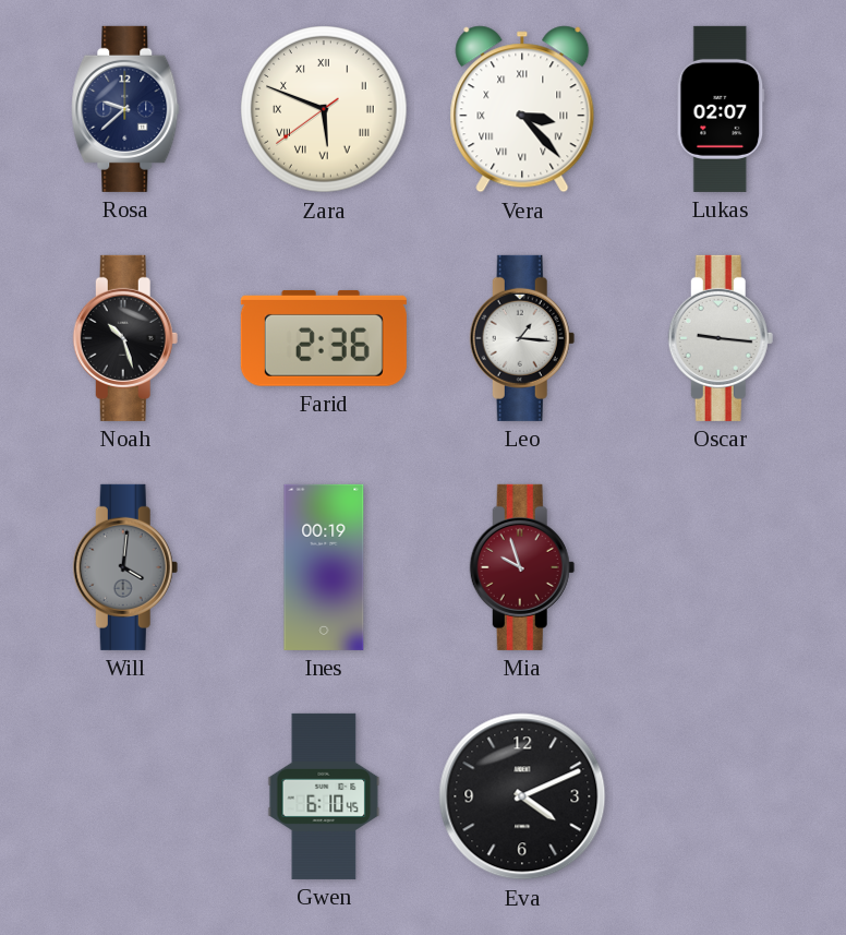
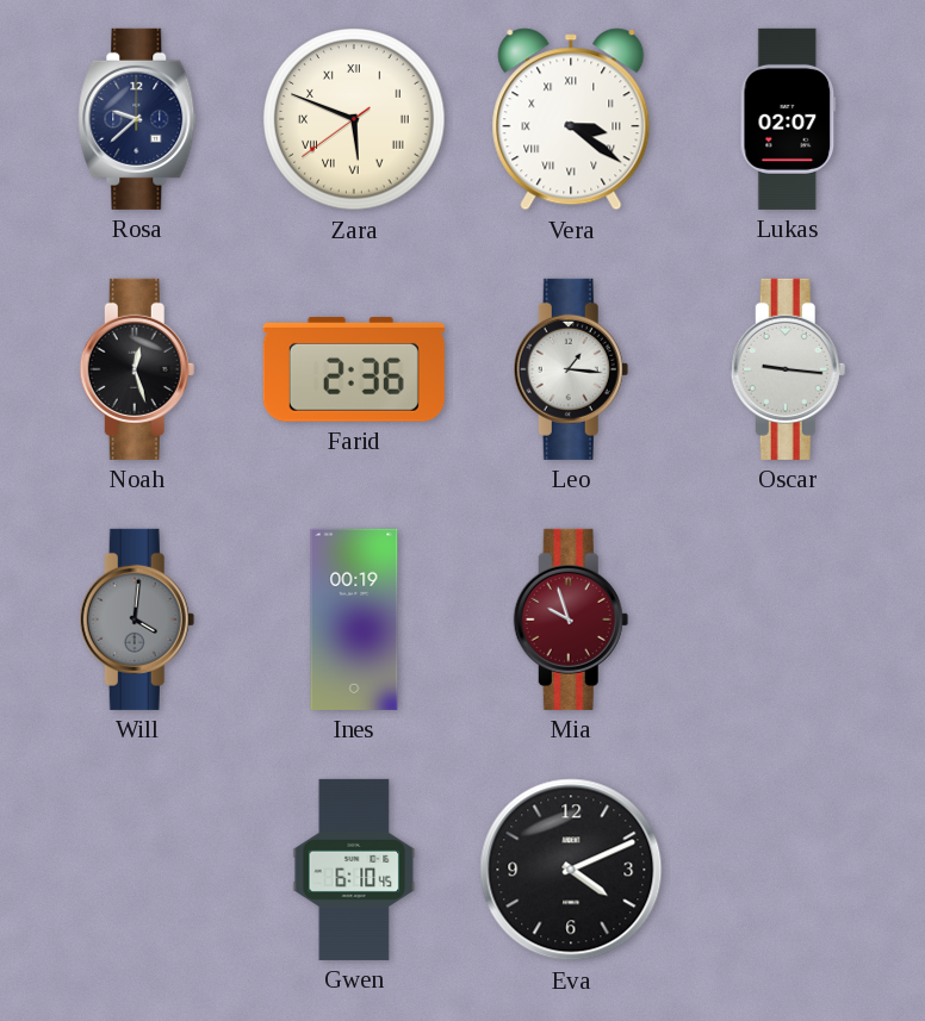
Vera: 3:23 -> 3:21 (571, 119)
Noah: 10:27 -> 12:27 (137, 369)
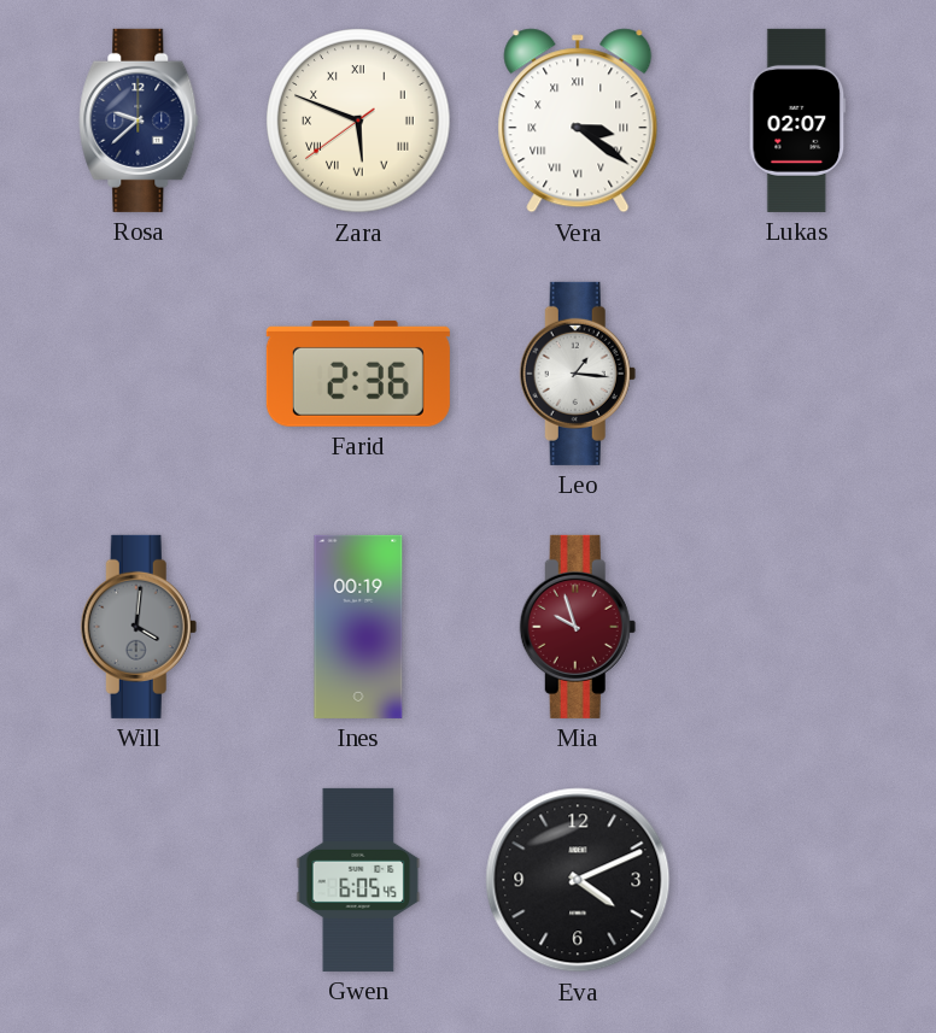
Noah: 12:27 -> none (137, 369)
Oscar: 9:16 -> none (788, 369)
Gwen: 6:10 -> 6:05 (358, 880)
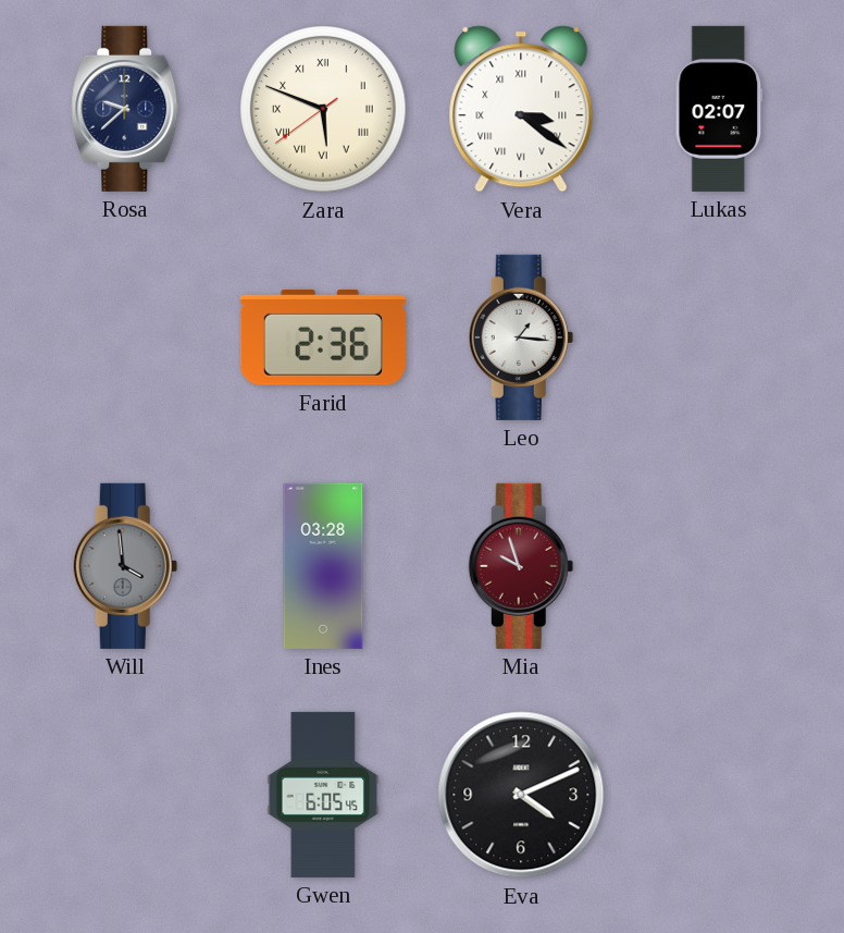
Will: 4:01 -> 3:59 (125, 566)
Ines: 00:19 -> 03:28 (323, 566)
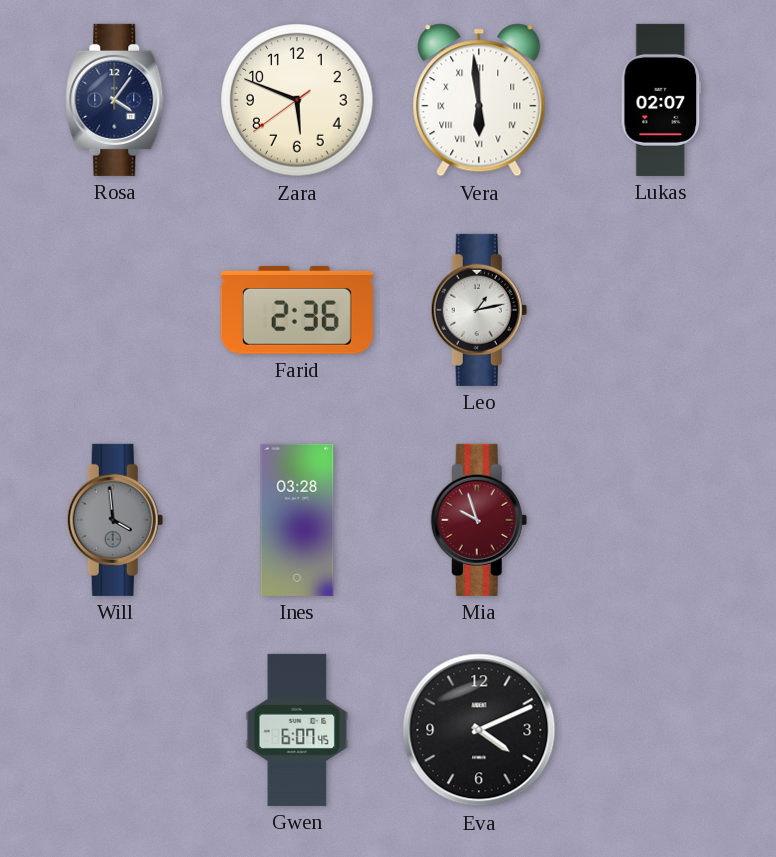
Rosa: 9:38 -> 4:06 (115, 100)
Zara numerals: Roman -> Arabic (297, 100)
Vera: 3:21 -> 5:59 (479, 100)
Leo: 1:16 -> 1:13 (479, 310)
Gwen: 6:05 -> 6:07 (297, 730)
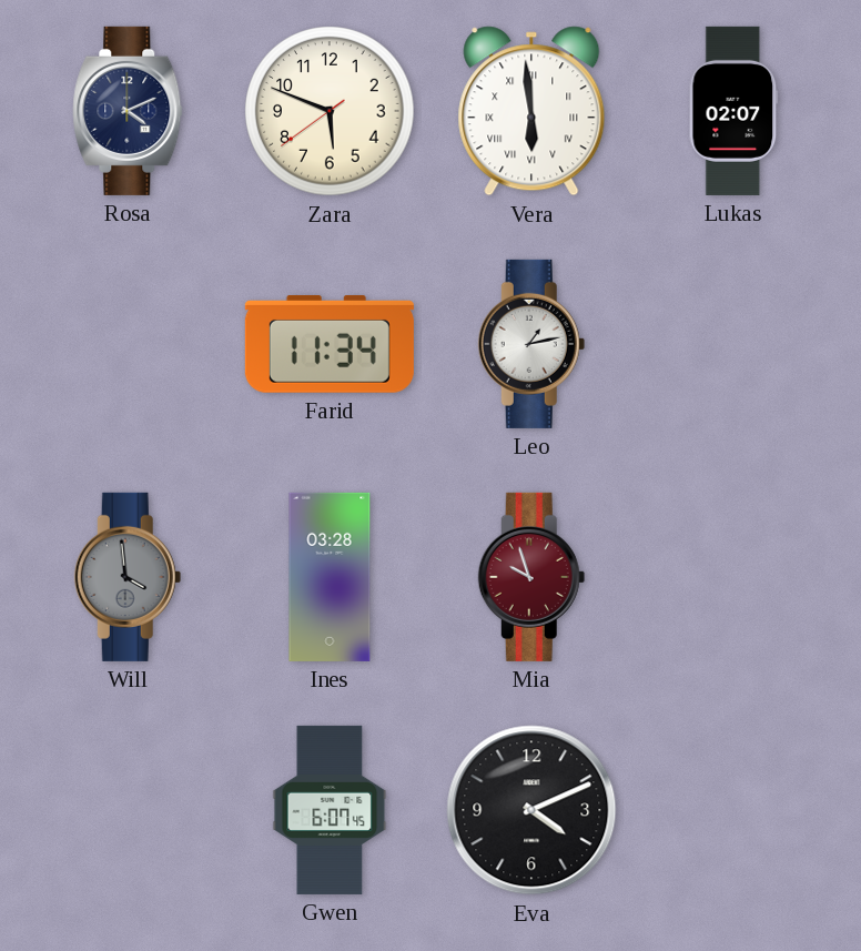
Rosa: 4:06 -> 4:11 (128, 111)
Farid: 2:36 -> 11:34 (330, 344)
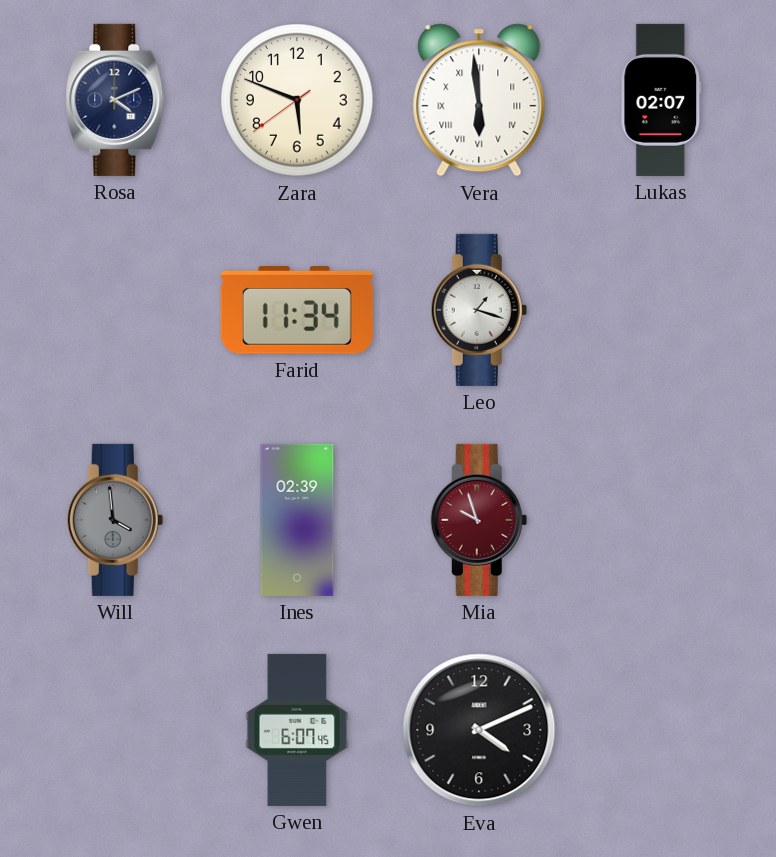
Leo: 1:13 -> 1:18 (479, 310)
Ines: 03:28 -> 02:39 (297, 520)
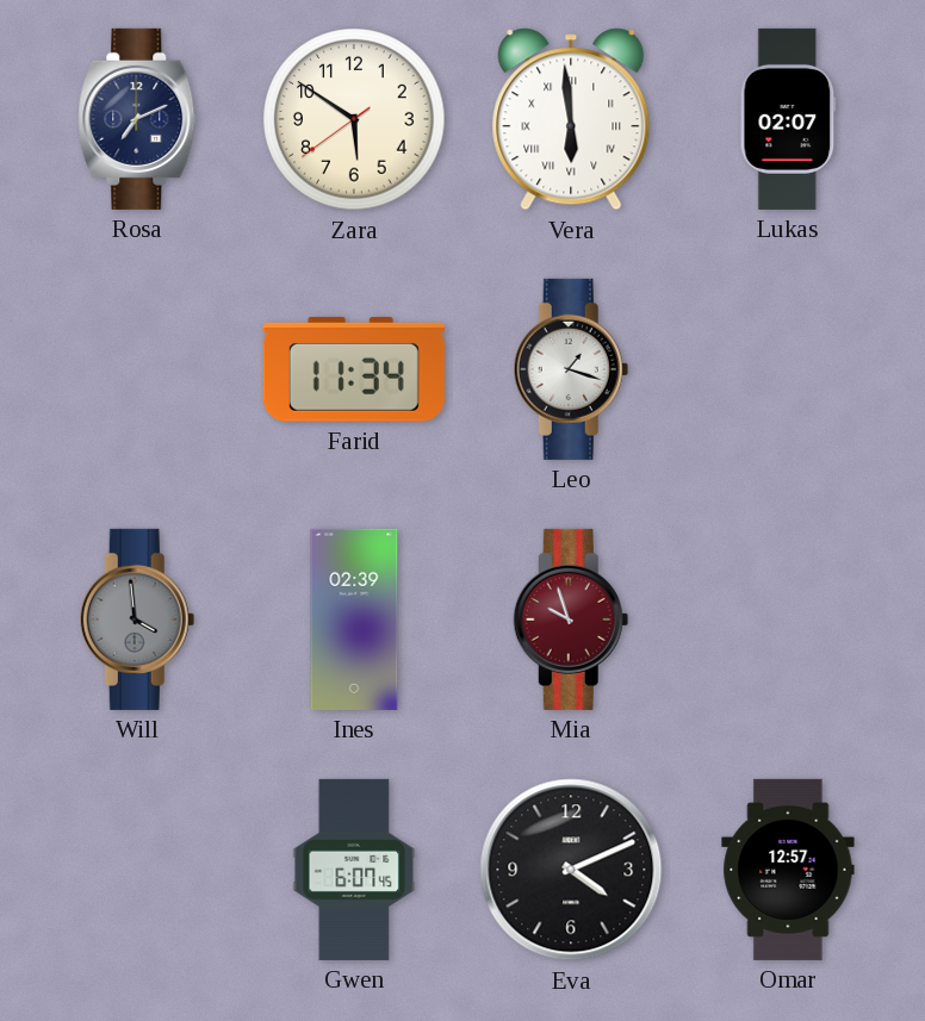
Rosa: 4:11 -> 7:11 (137, 119)
Zara: 5:48 -> 5:50 (354, 119)
Omar: none -> 12:57 (788, 870)
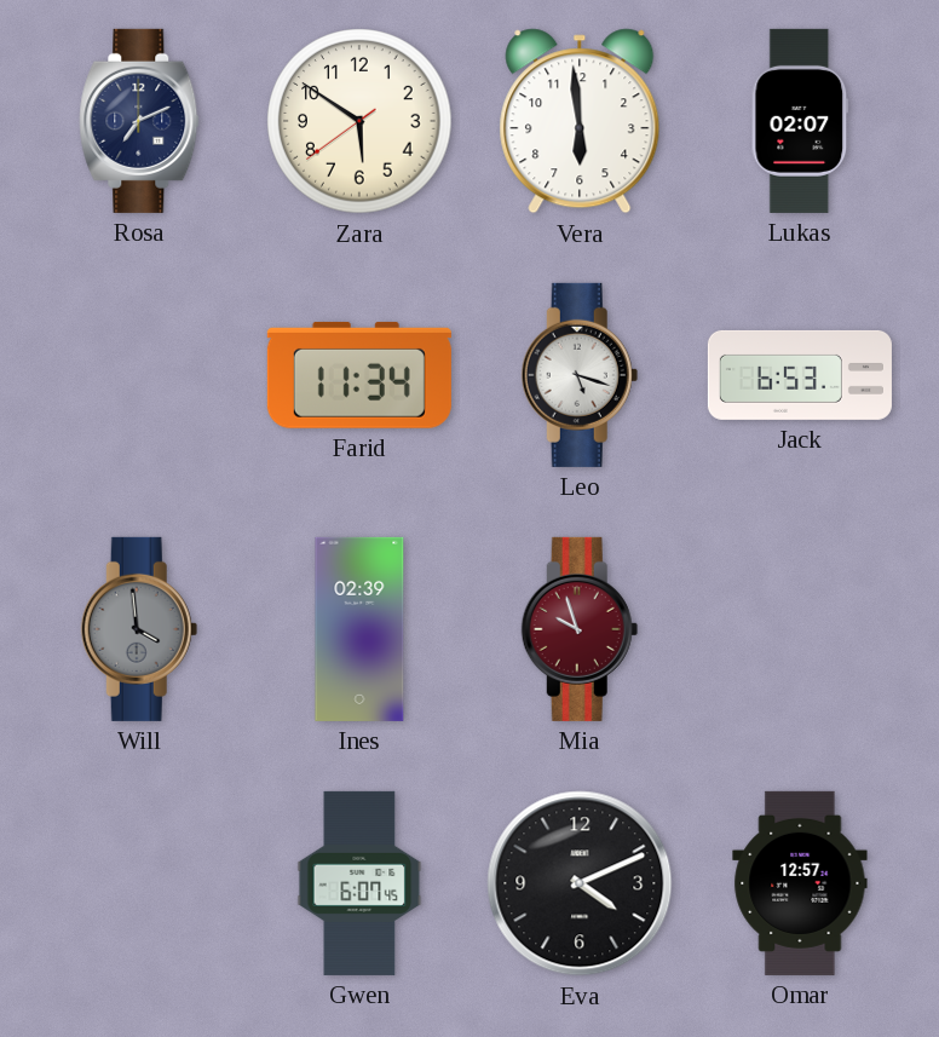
Vera numerals: Roman -> Arabic (580, 121)
Leo: 1:18 -> 5:18 (580, 375)
Jack: none -> 6:53 (800, 375)
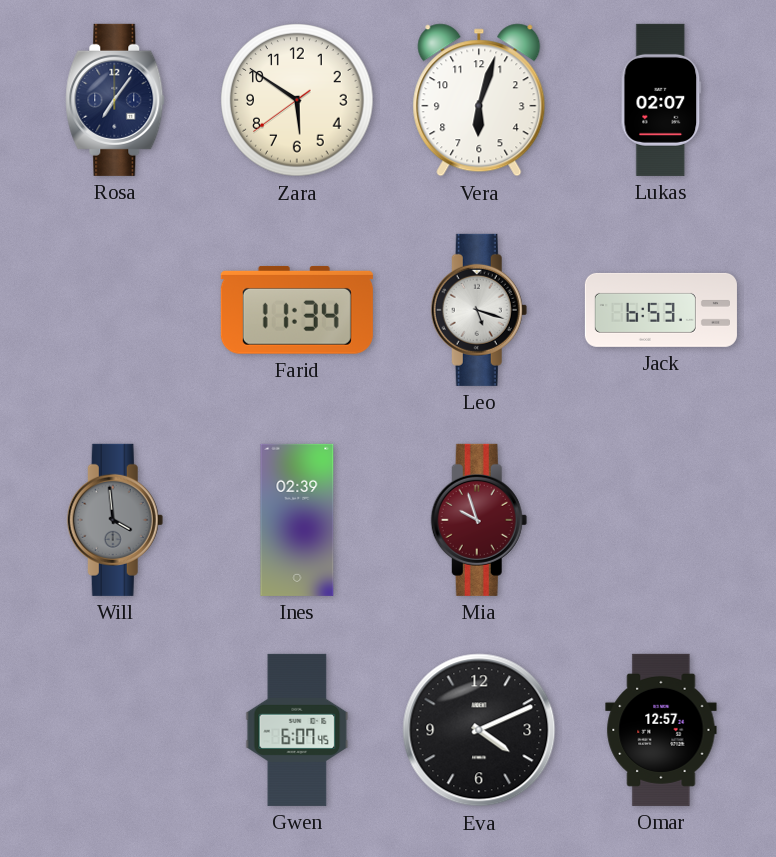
Rosa: 7:11 -> 7:06 (115, 100)
Vera: 5:59 -> 6:03 (479, 100)
